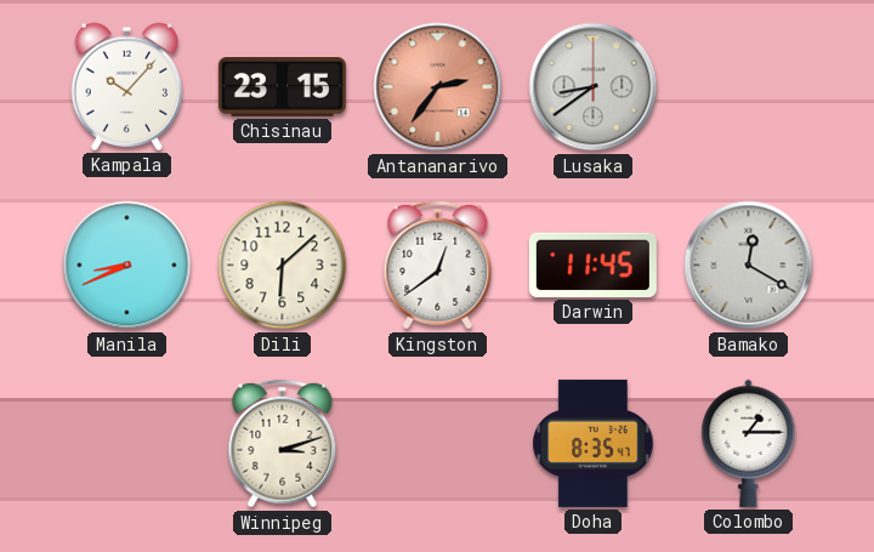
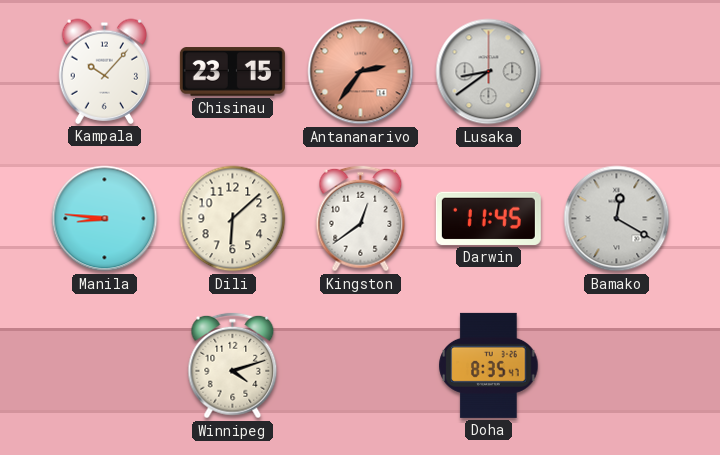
Manila: 8:41 -> 8:46 (105, 219)
Winnipeg: 3:12 -> 4:12 (233, 366)
Colombo: 1:15 -> none (749, 443)
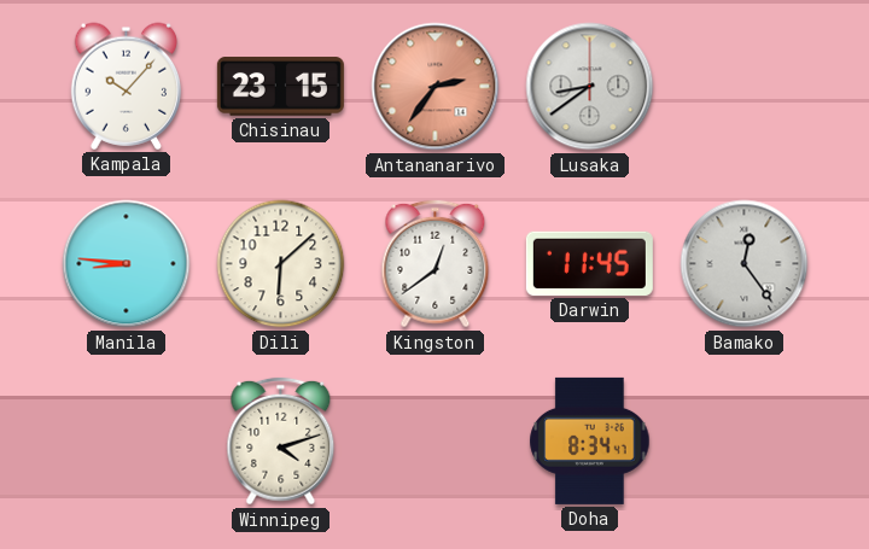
Bamako: 12:20 -> 12:24 (745, 264)
Doha: 8:35 -> 8:34 (590, 440)
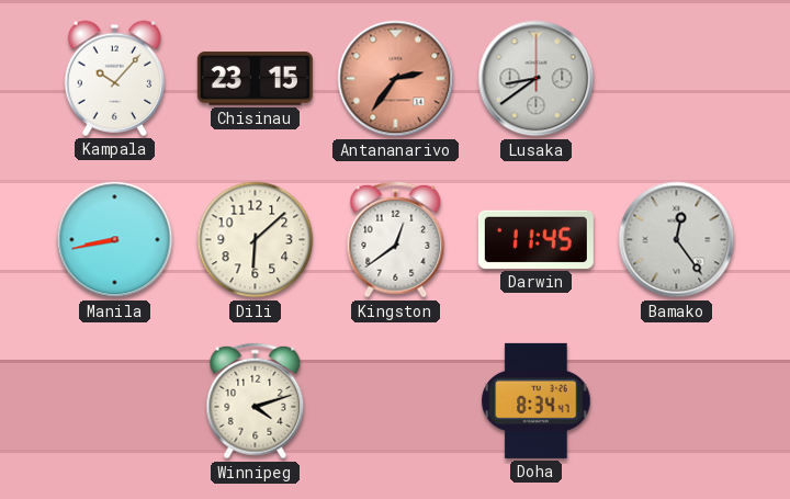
Manila: 8:46 -> 8:43 (115, 240)
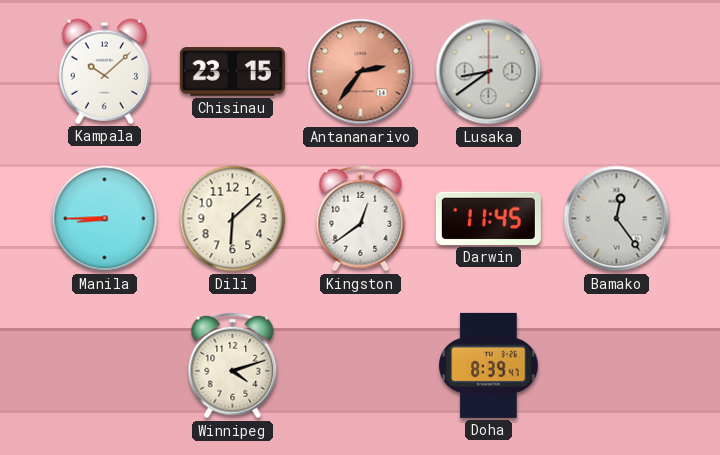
Kampala: 10:07 -> 10:08 (105, 71)
Manila: 8:43 -> 8:45 (105, 219)
Doha: 8:34 -> 8:39 (489, 365)
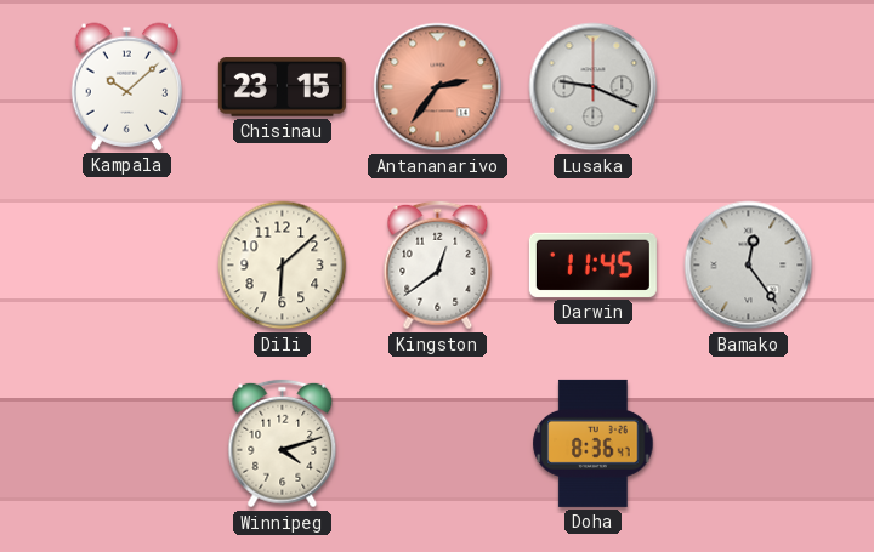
Lusaka: 8:39 -> 9:19 (594, 87)
Manila: 8:45 -> none (105, 219)
Doha: 8:39 -> 8:36 (594, 443)
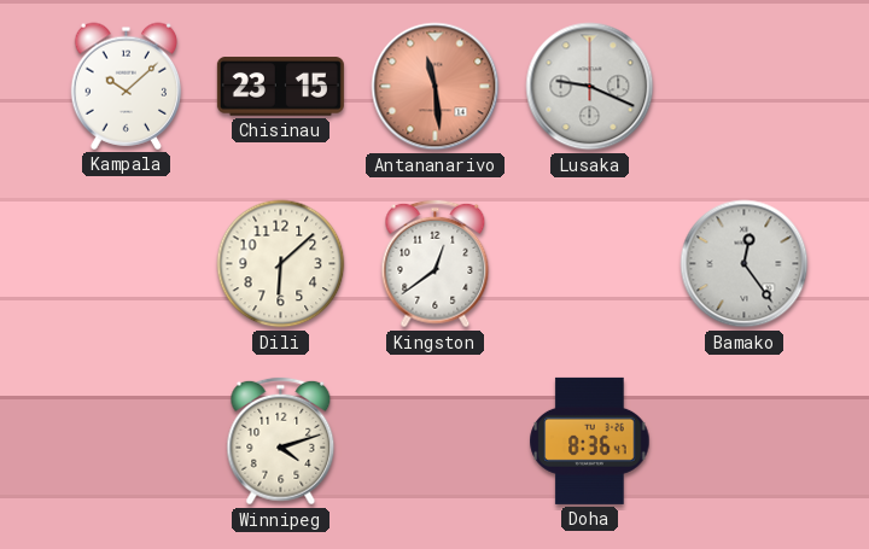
Antananarivo: 2:36 -> 11:29 (436, 87)
Darwin: 11:45 -> none (592, 264)
